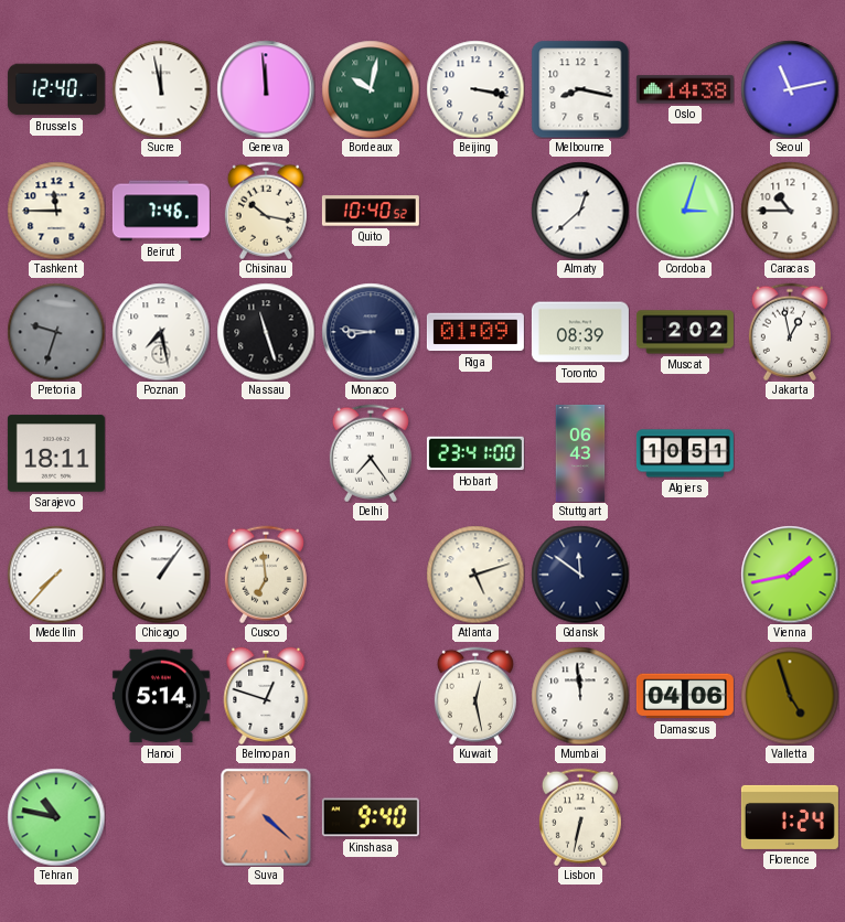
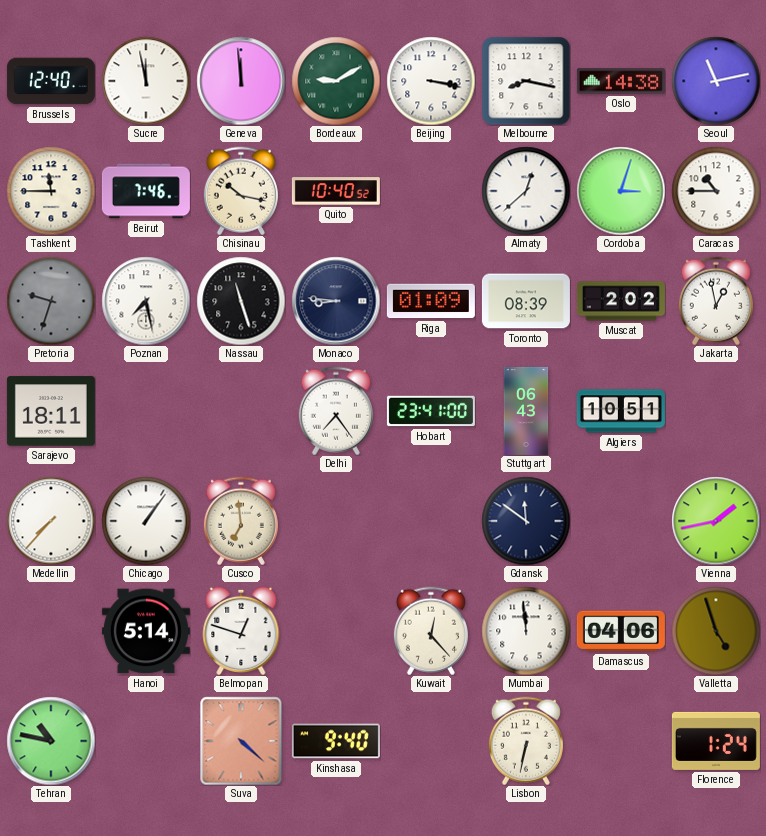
Bordeaux: 10:02 -> 9:10 (336, 81)
Atlanta: 5:12 -> none (475, 575)
Kuwait: 12:28 -> 12:23 (431, 631)
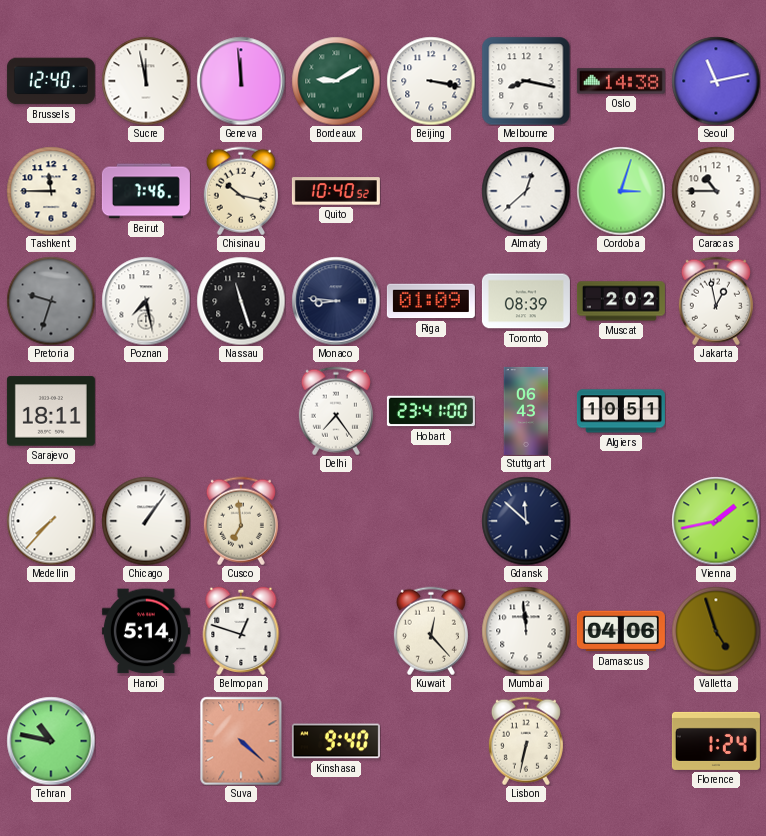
Gdansk: 11:51 -> 11:52 (526, 521)
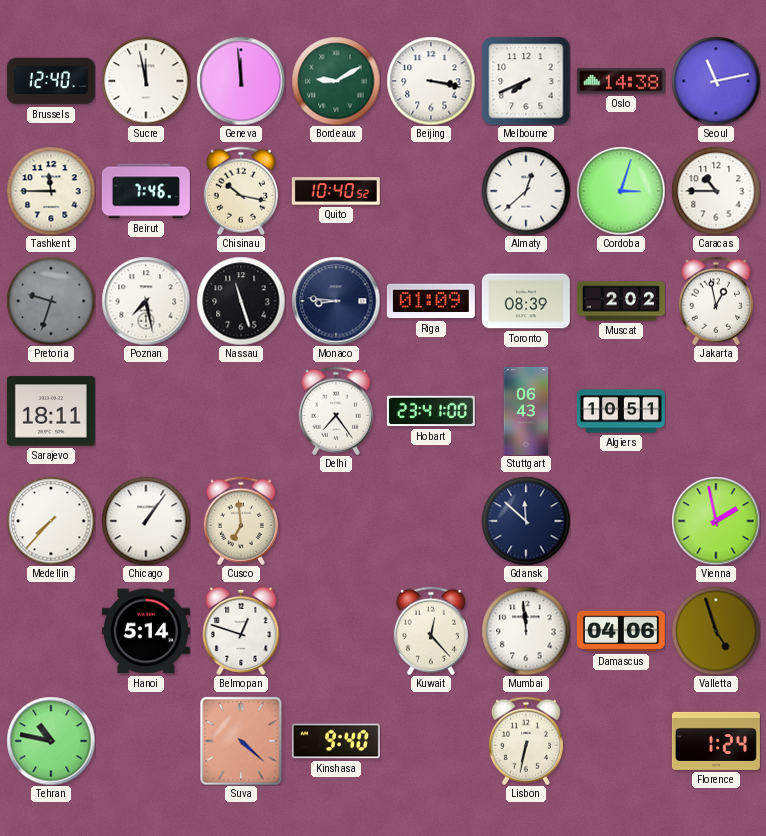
Melbourne: 8:17 -> 7:41 (526, 81)
Vienna: 1:43 -> 1:58 (716, 521)
